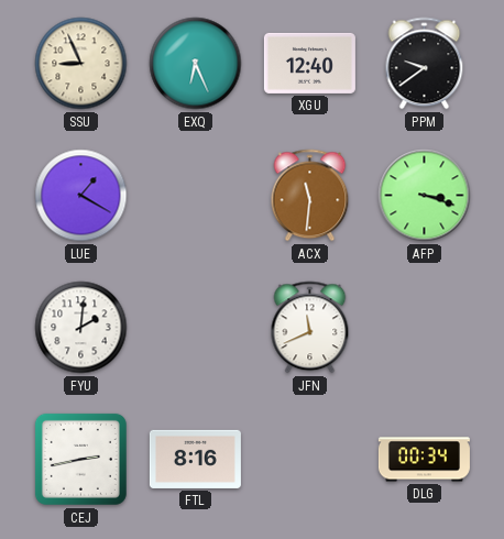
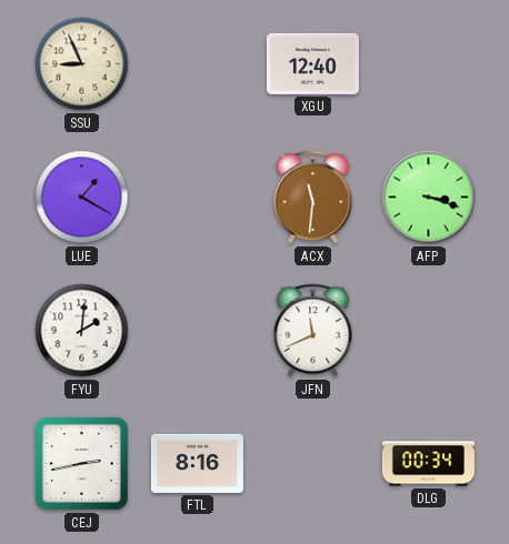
EXQ: 6:26 -> none (196, 64)
PPM: 9:39 -> none (425, 64)
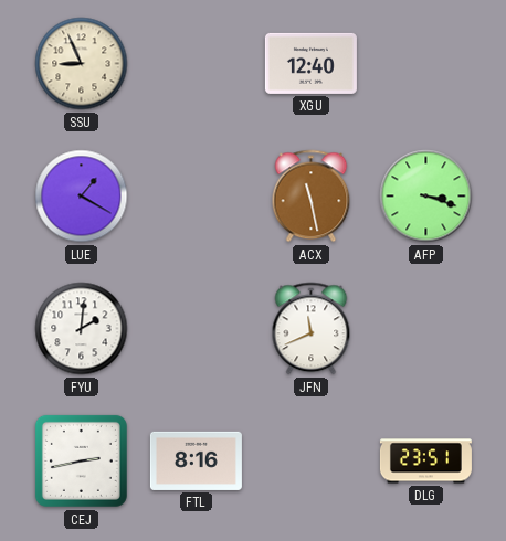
ACX: 11:31 -> 11:28 (312, 197)
DLG: 00:34 -> 23:51 (425, 462)
